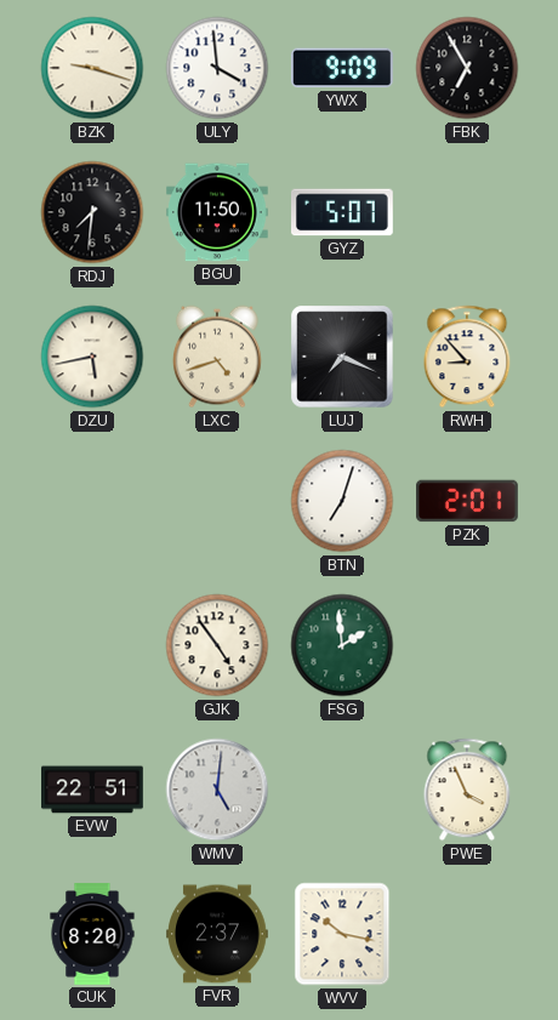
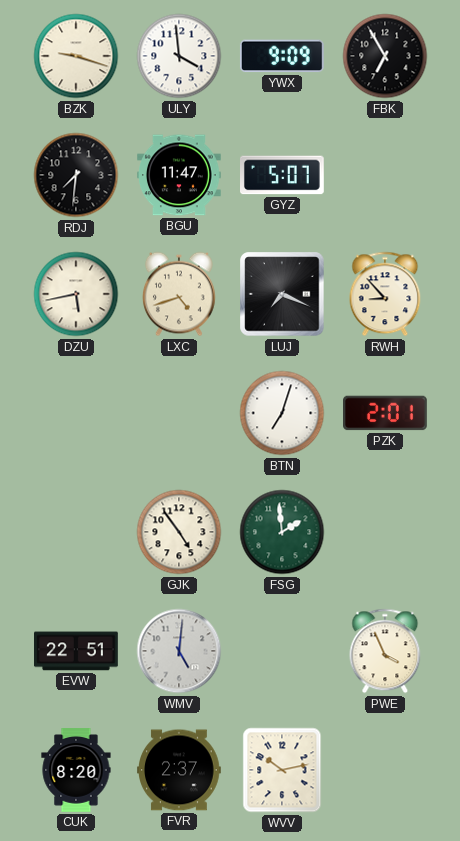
BGU: 11:50 -> 11:47 (180, 175)
WVV: 10:17 -> 10:13 (282, 770)
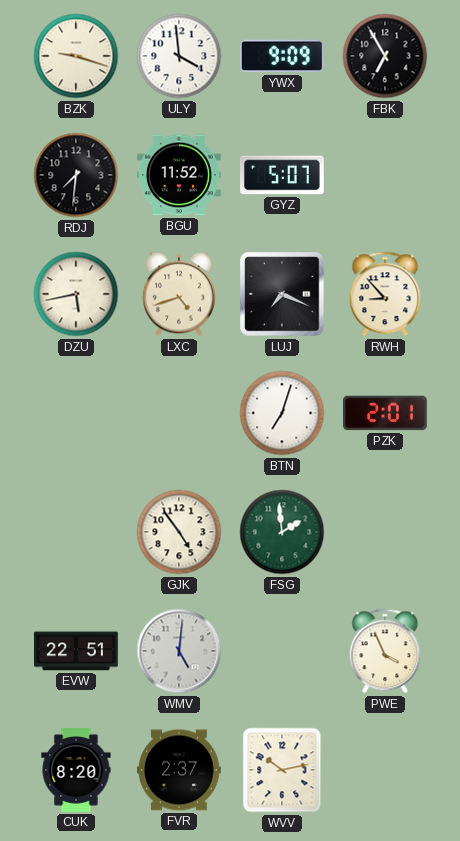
BGU: 11:47 -> 11:52 (180, 175)
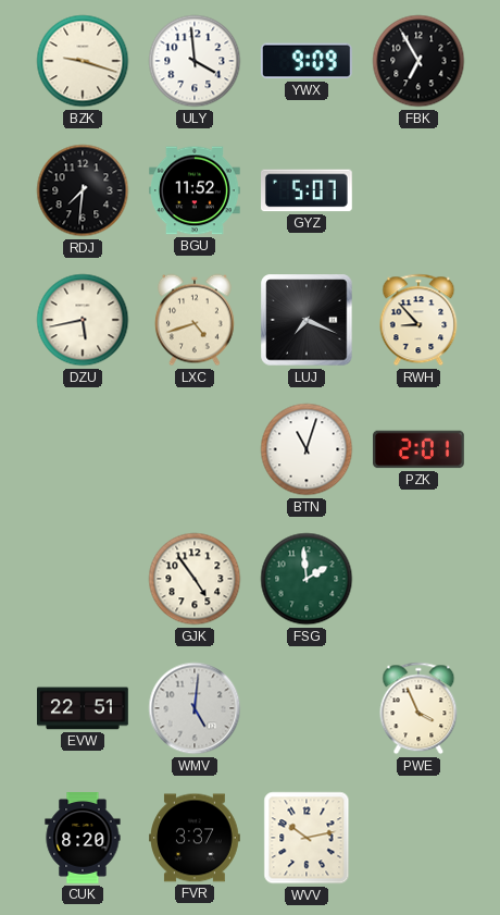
BTN: 7:03 -> 11:03 (307, 449)
FVR: 2:37 -> 3:37 (196, 838)
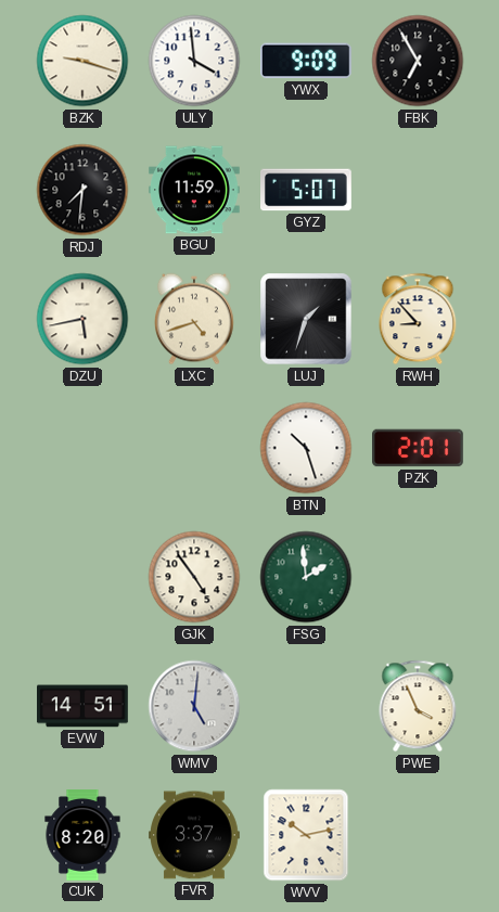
BGU: 11:52 -> 11:59 (195, 190)
LUJ: 7:19 -> 1:33 (306, 319)
BTN: 11:03 -> 10:27 (306, 448)
EVW: 22:51 -> 14:51 (84, 706)
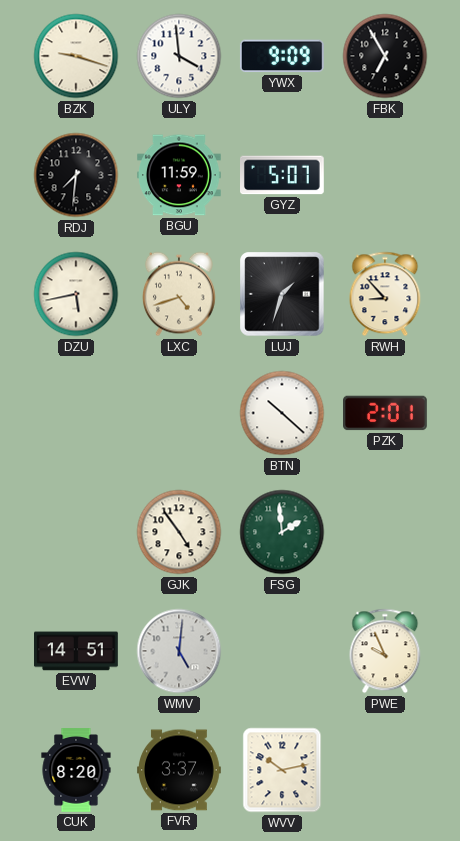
BTN: 10:27 -> 10:22 (282, 413)
PWE: 3:56 -> 9:56 (385, 651)
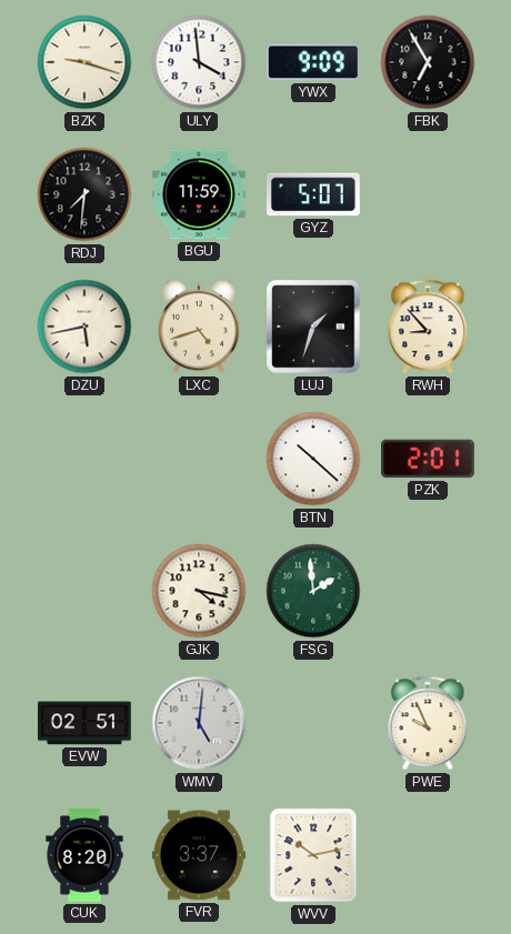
GJK: 4:54 -> 4:17 (199, 591)
EVW: 14:51 -> 02:51 (86, 723)
